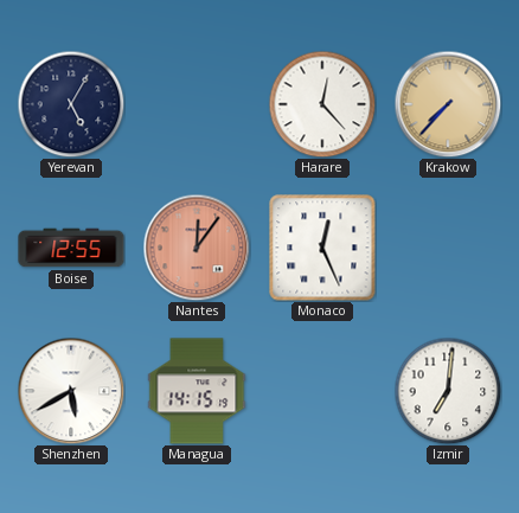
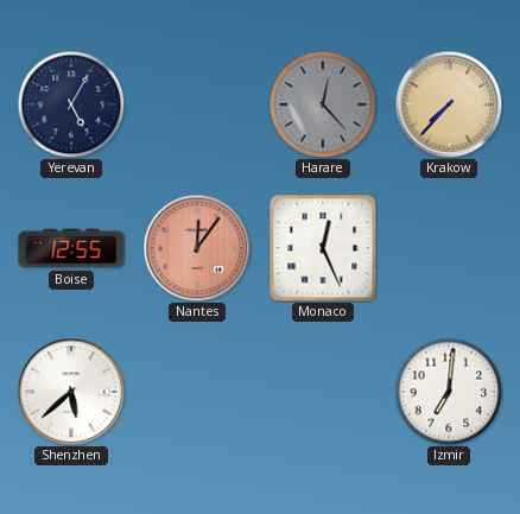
Harare dial: white -> grey (323, 104)
Shenzhen: 5:40 -> 5:38 (71, 392)
Managua: 14:15 -> none (197, 391)
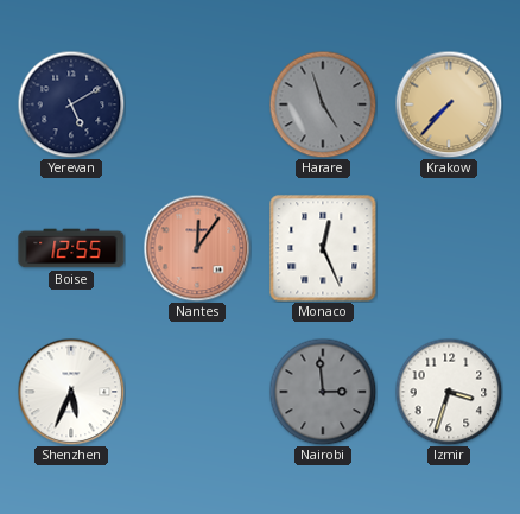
Yerevan: 5:05 -> 5:10 (71, 104)
Harare: 12:23 -> 4:57 (323, 104)
Shenzhen: 5:38 -> 5:34 (71, 392)
Nairobi: none -> 2:59 (323, 392)
Izmir: 7:01 -> 3:33 (449, 392)
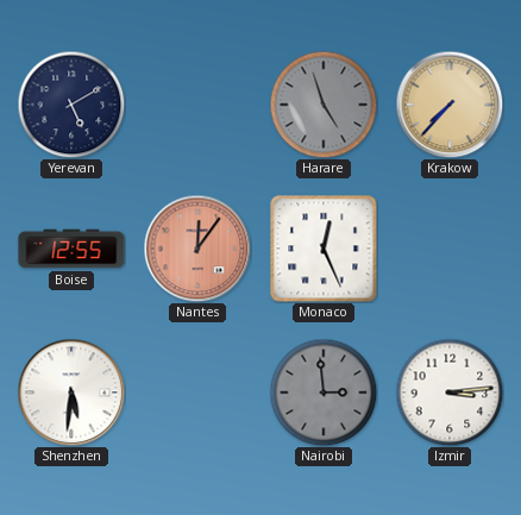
Shenzhen: 5:34 -> 5:31 (71, 392)
Izmir: 3:33 -> 3:14 (450, 392)
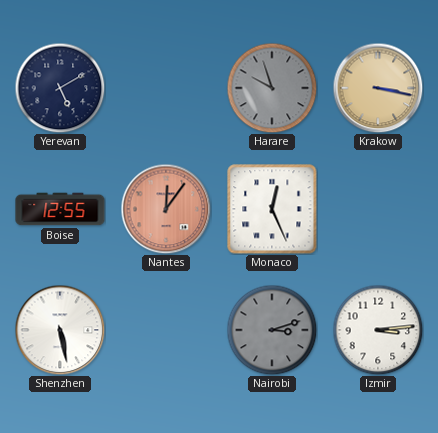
Harare: 4:57 -> 9:57 (272, 88)
Krakow: 7:37 -> 3:17 (378, 88)
Shenzhen: 5:31 -> 5:28 (60, 330)
Nairobi: 2:59 -> 3:12 (272, 330)
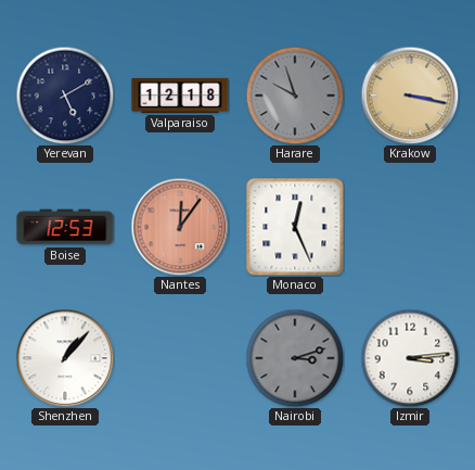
Valparaiso: none -> 12:18 (180, 96)
Boise: 12:55 -> 12:53 (65, 227)
Shenzhen: 5:28 -> 1:07 (65, 358)
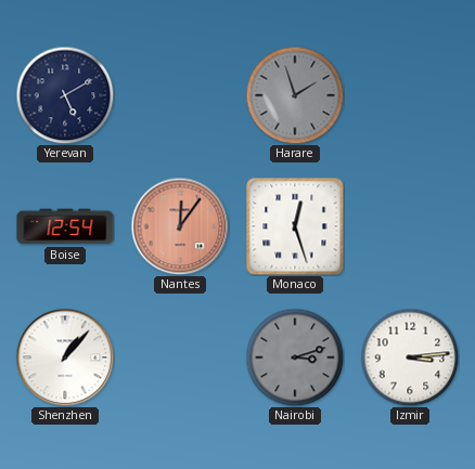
Valparaiso: 12:18 -> none (180, 96)
Harare: 9:57 -> 1:57 (295, 95)
Krakow: 3:17 -> none (410, 96)
Boise: 12:53 -> 12:54 (65, 226)
Monaco: 12:26 -> 12:27 (295, 226)
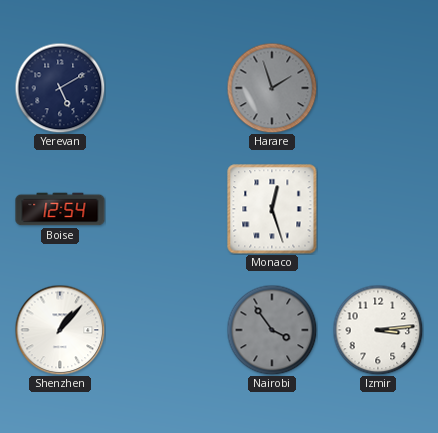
Nantes: 12:06 -> none (180, 226)
Nairobi: 3:12 -> 3:54 (272, 330)
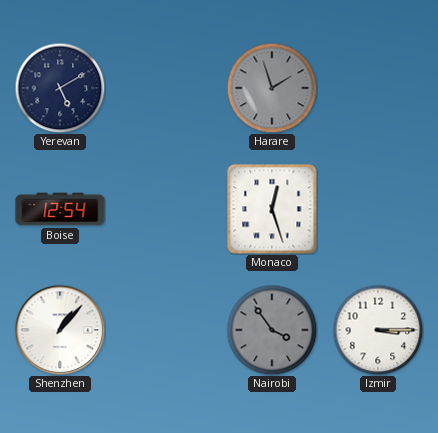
Izmir: 3:14 -> 3:15 (378, 330)
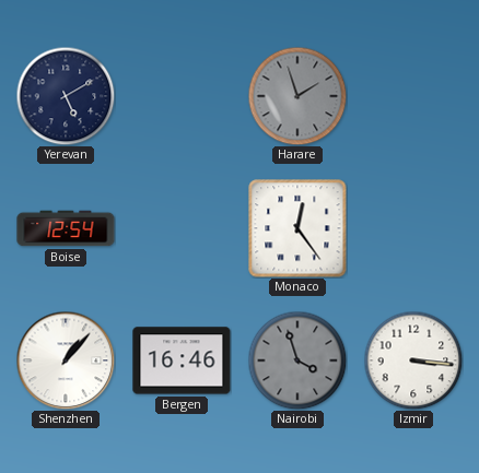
Monaco: 12:27 -> 12:24 (297, 228)
Bergen: none -> 16:46 (182, 360)
Nairobi: 3:54 -> 3:57 (297, 360)
Izmir: 3:15 -> 3:16 (413, 360)
